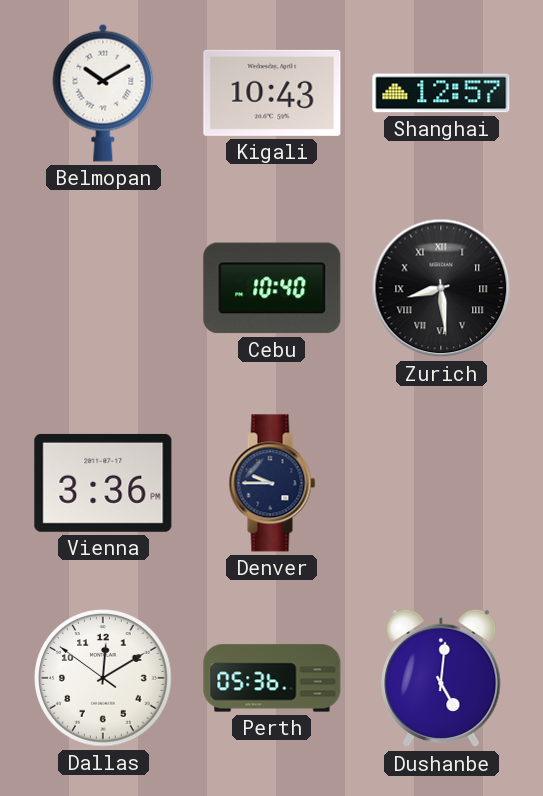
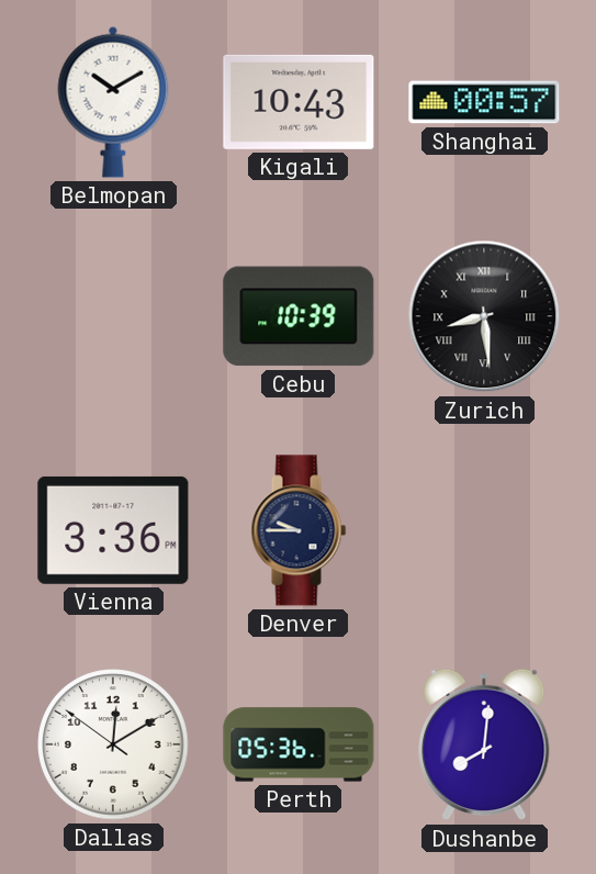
Shanghai: 12:57 -> 00:57 (484, 102)
Cebu: 10:40 -> 10:39 (299, 316)
Dushanbe: 5:01 -> 8:01 (484, 744)
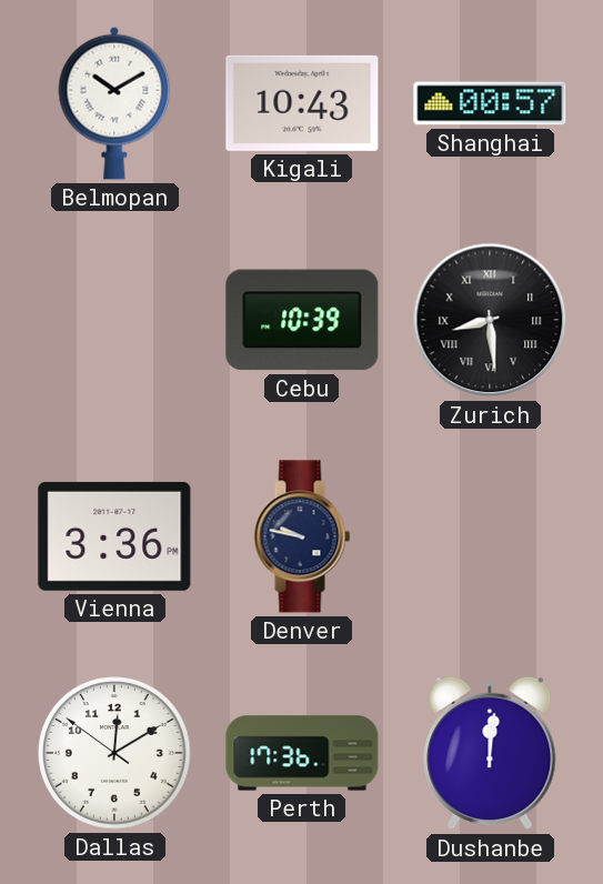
Denver: 9:45 -> 9:47 (302, 536)
Perth: 05:36 -> 17:36 (302, 753)
Dushanbe: 8:01 -> 12:01 (490, 753)
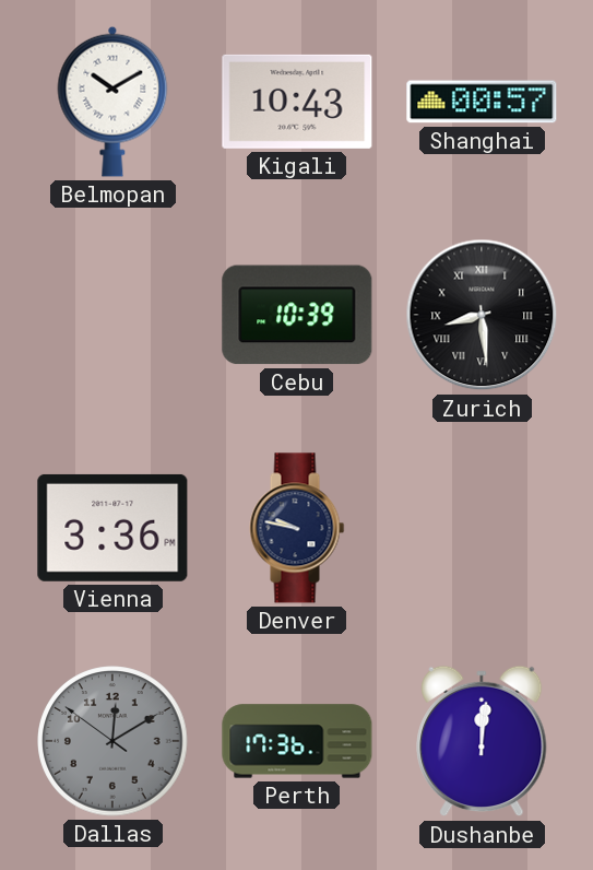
Dallas dial: white -> grey (112, 741)
